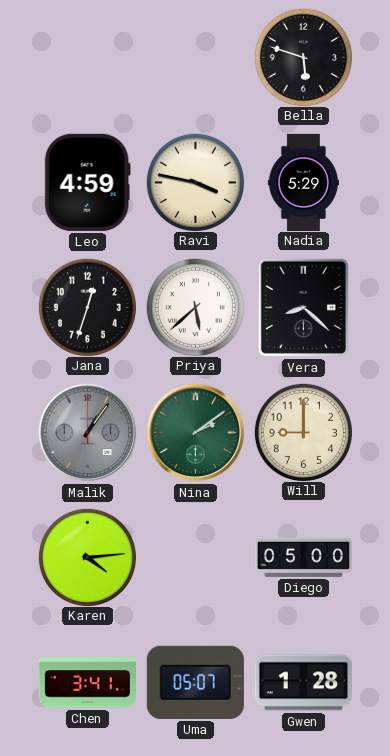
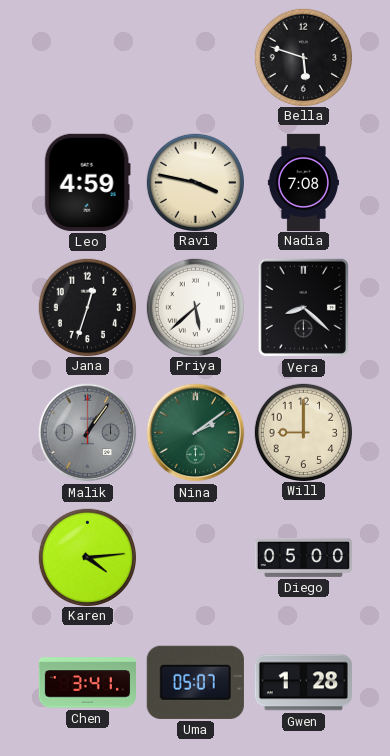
Nadia: 5:29 -> 7:08 (303, 182)
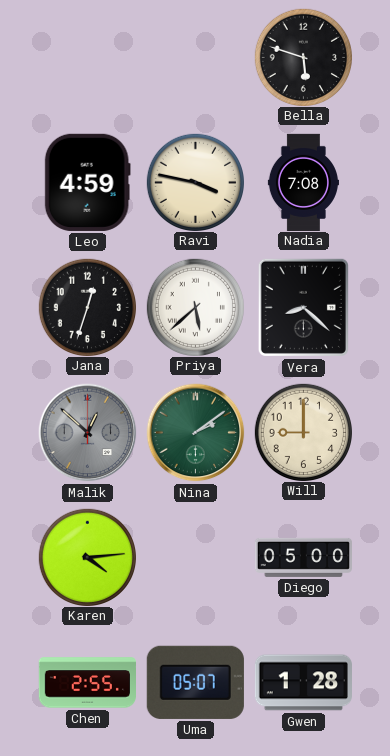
Malik: 1:06 -> 12:52 (88, 433)
Chen: 3:41 -> 2:55 (87, 683)
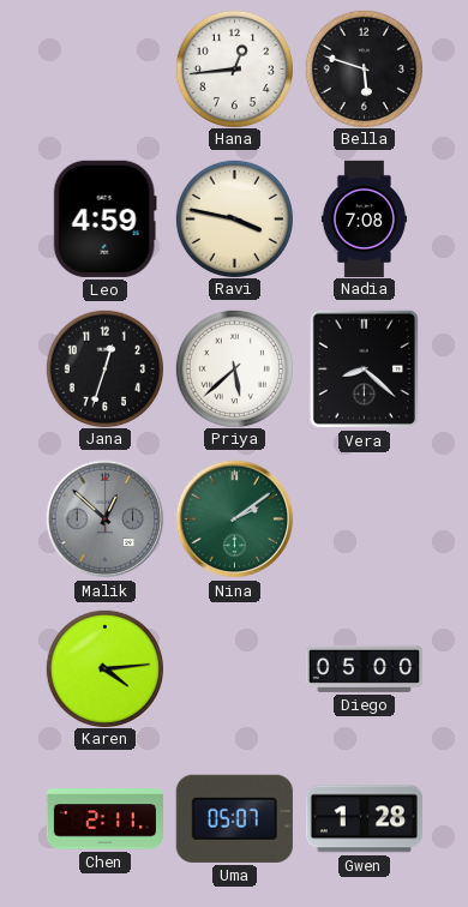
Hana: none -> 12:44 (234, 68)
Will: 9:00 -> none (303, 432)
Chen: 2:55 -> 2:11 (104, 819)
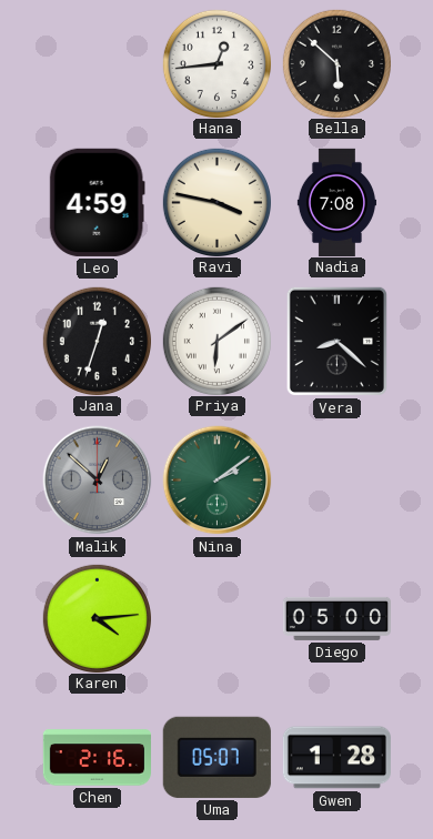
Bella: 5:48 -> 5:52 (336, 63)
Priya: 5:38 -> 6:09 (216, 341)
Chen: 2:11 -> 2:16 (97, 758)
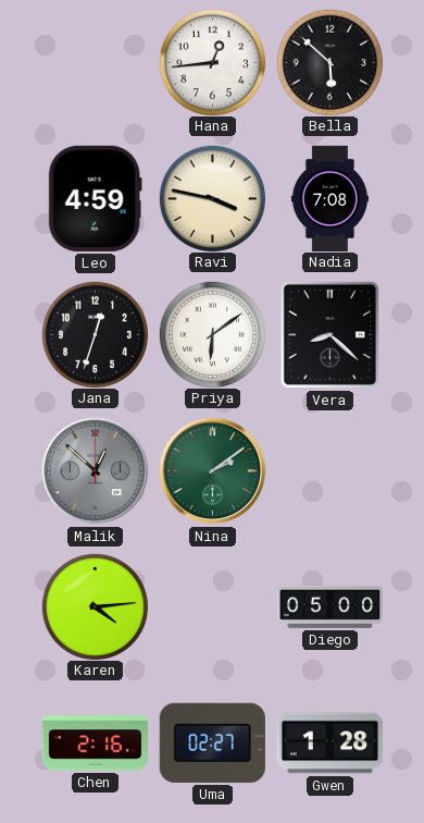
Uma: 05:07 -> 02:27 (212, 742)
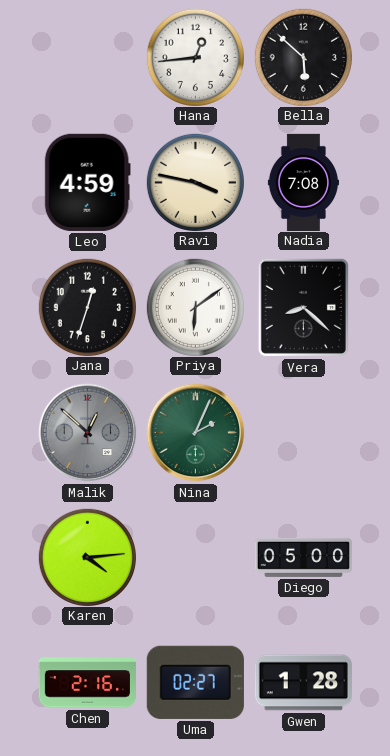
Nina: 2:09 -> 2:04 (196, 433)
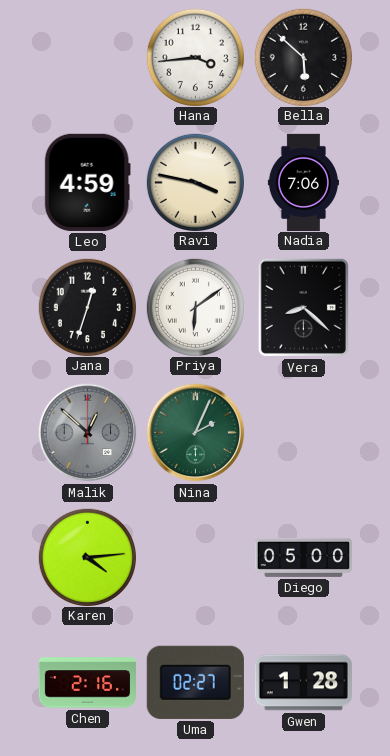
Hana: 12:44 -> 3:44 (195, 57)
Nadia: 7:08 -> 7:06 (303, 182)
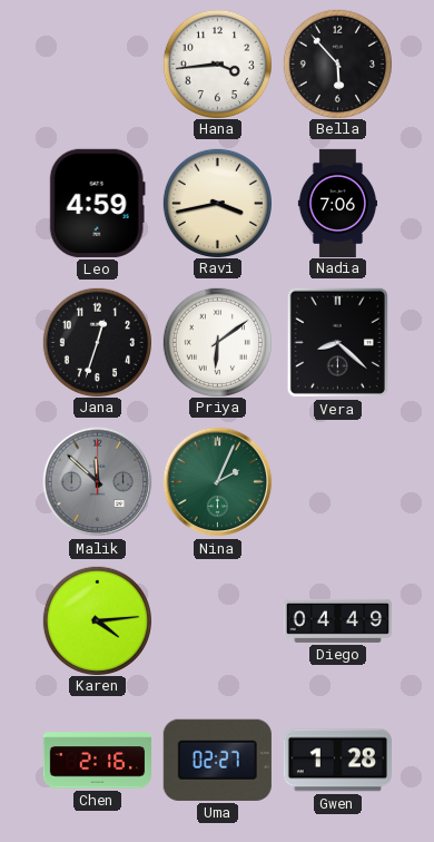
Bella: 5:52 -> 5:53 (337, 63)
Ravi: 3:47 -> 3:43 (217, 203)
Malik: 12:52 -> 11:52 (98, 482)
Diego: 05:00 -> 04:49 (337, 620)
